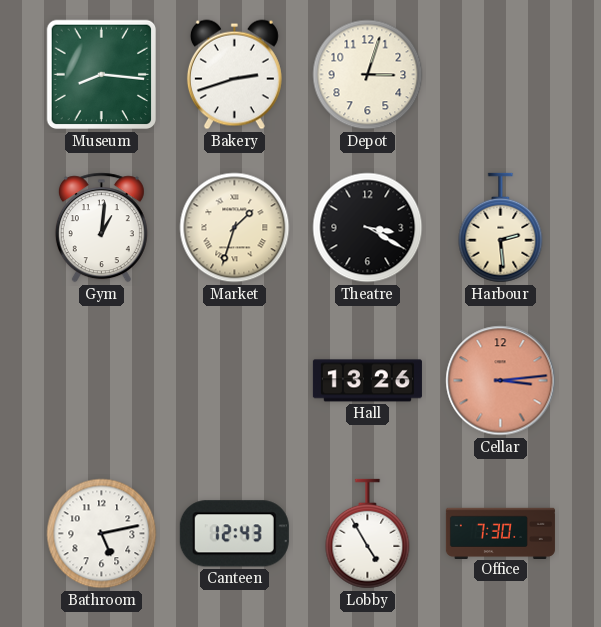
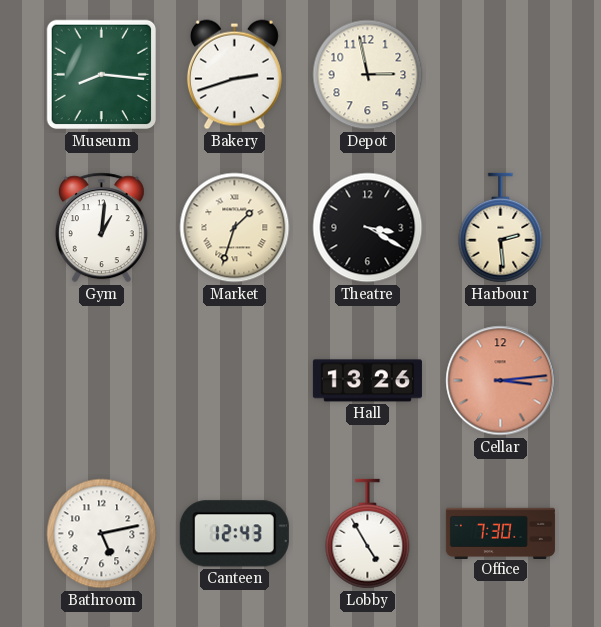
Depot: 3:03 -> 2:58 (368, 75)
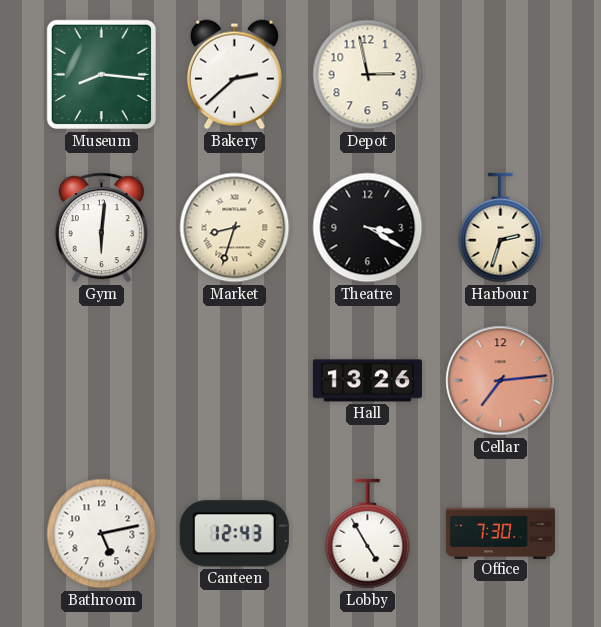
Bakery: 2:42 -> 2:38 (234, 75)
Gym: 1:01 -> 6:01 (101, 228)
Market: 1:33 -> 8:33 (235, 228)
Harbour: 2:29 -> 2:33 (501, 228)
Cellar: 3:14 -> 7:14 (501, 381)
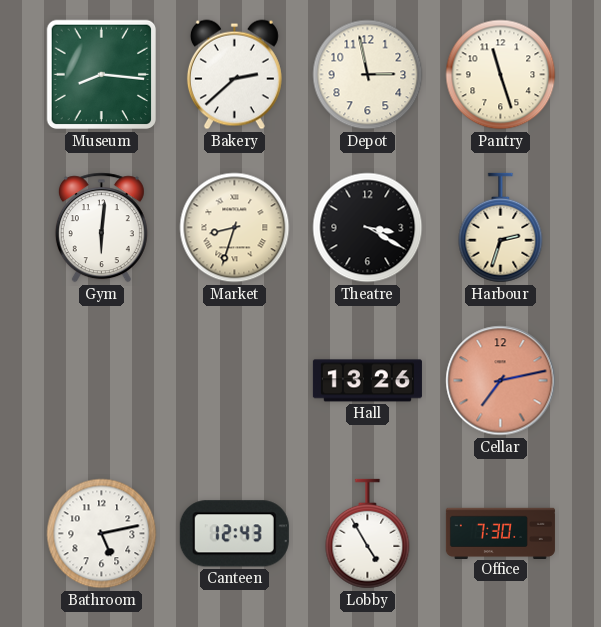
Pantry: none -> 11:27 (501, 75)
Cellar: 7:14 -> 7:13 (501, 381)
